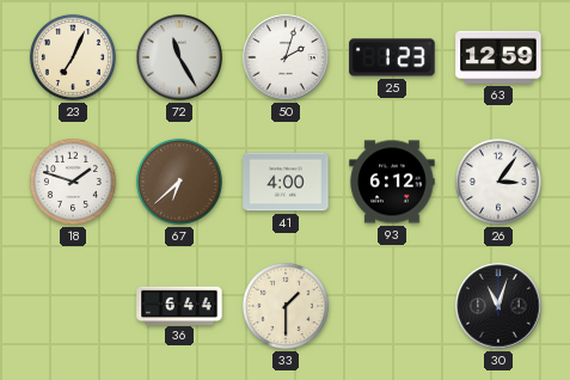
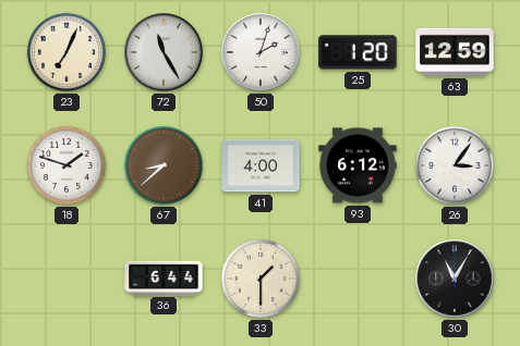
25: 1:23 -> 1:20 (358, 52)
67: 6:38 -> 8:38 (164, 165)
30: 11:03 -> 11:05 (455, 279)
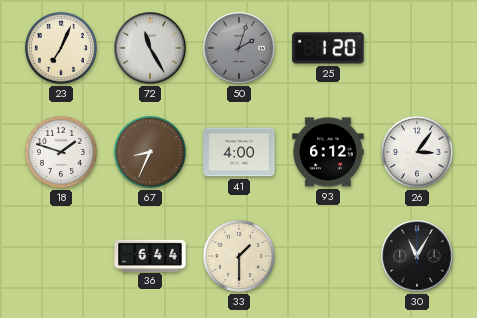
50 dial: white -> grey (239, 48)
63: 12:59 -> none (455, 52)
67: 8:38 -> 8:34 (150, 152)
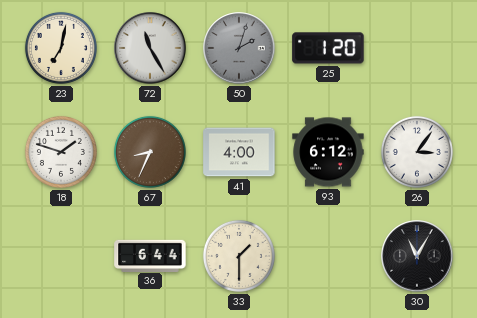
23: 7:04 -> 7:02 (61, 48)
